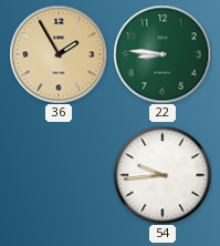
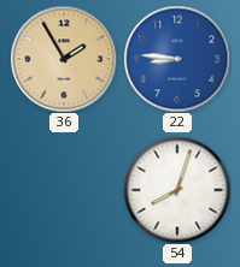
22 dial: green -> blue (177, 59)
54: 9:44 -> 8:03 (177, 190)
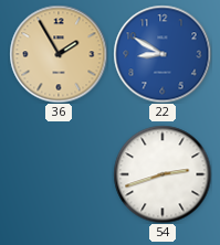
22: 8:46 -> 8:50 (163, 54)
54: 8:03 -> 2:42 (163, 174)
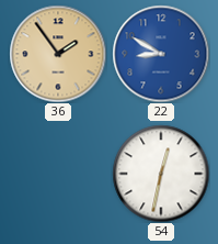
36: 1:55 -> 1:54 (58, 54)
54: 2:42 -> 12:32 (161, 174)
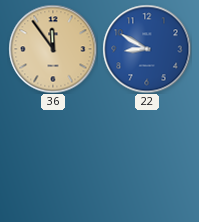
36: 1:54 -> 11:54 (53, 49)
54: 12:32 -> none (161, 174)
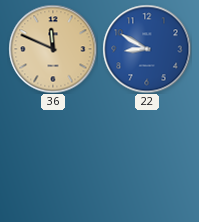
36: 11:54 -> 11:49 (53, 49)
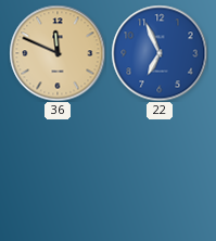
22: 8:50 -> 6:56 (160, 53)
